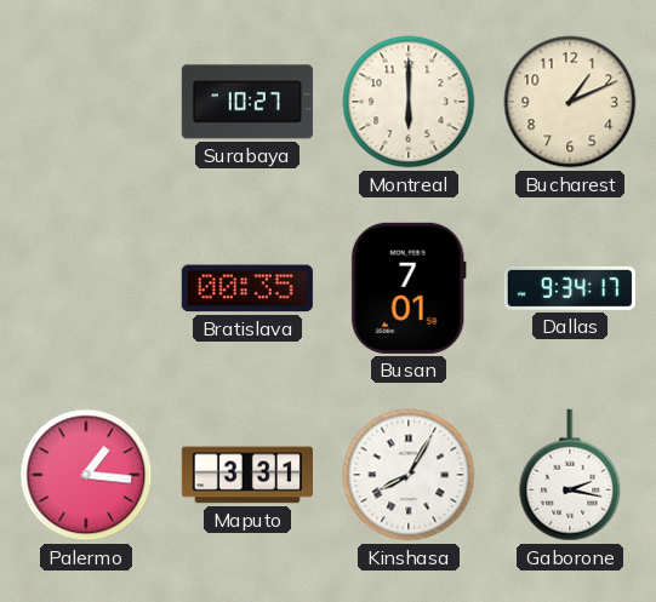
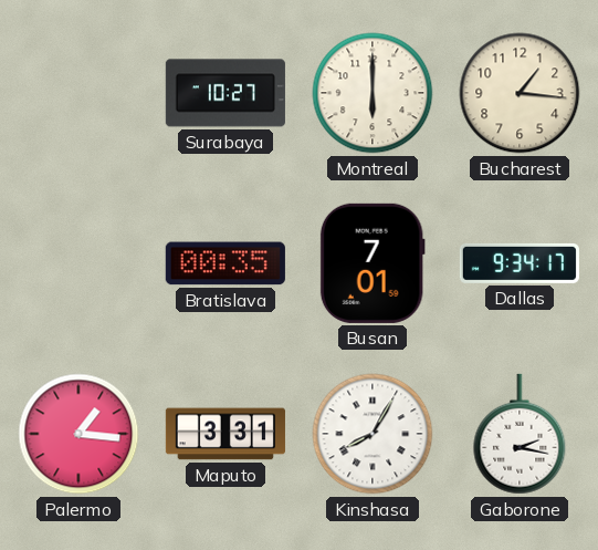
Bucharest: 1:11 -> 1:16 (520, 93)
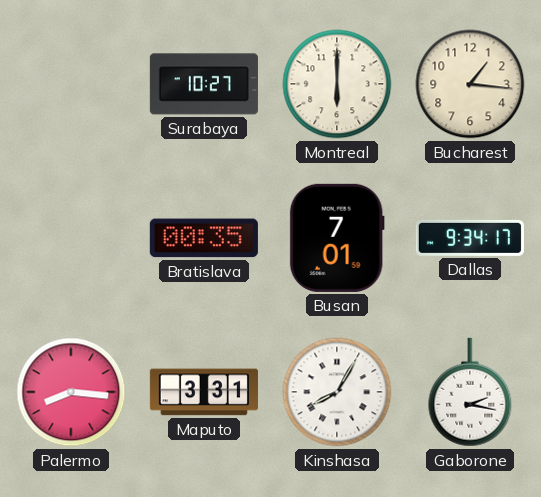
Palermo: 1:16 -> 8:16 (71, 392)
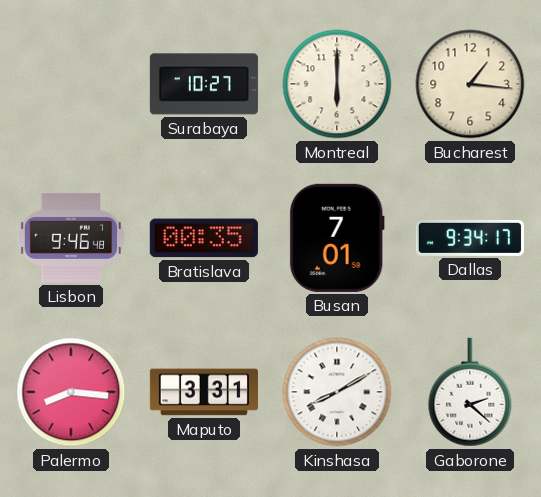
Lisbon: none -> 9:46 (71, 238)
Kinshasa: 8:05 -> 8:10 (337, 392)
Gaborone: 2:17 -> 2:22 (470, 392)
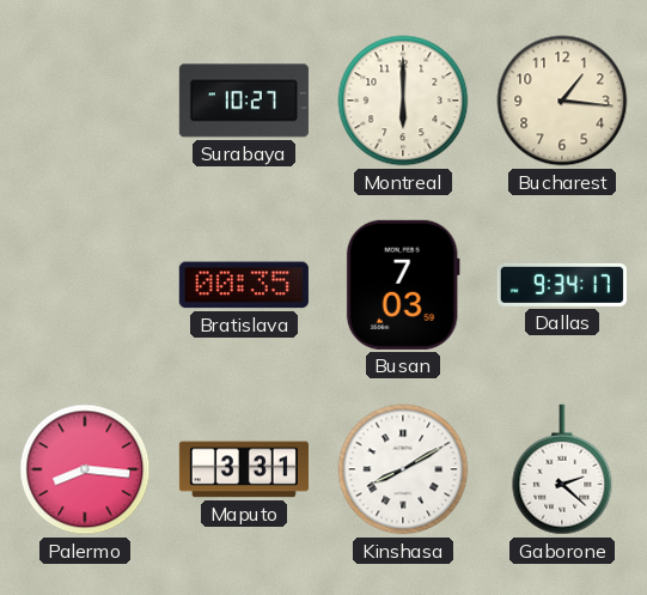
Lisbon: 9:46 -> none (71, 238)
Busan: 7:01 -> 7:03 (403, 285)
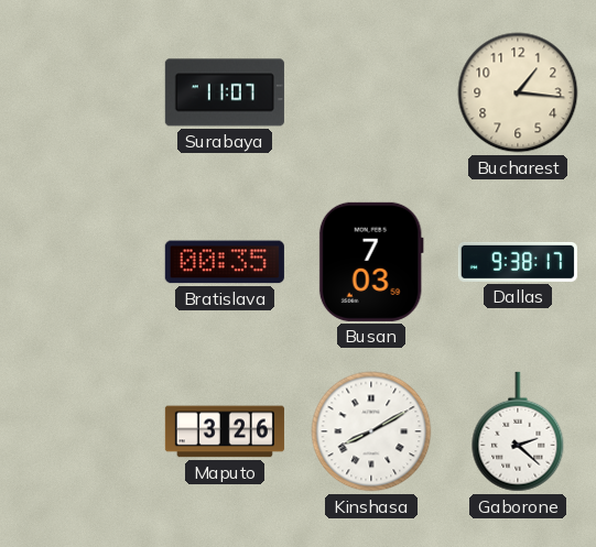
Surabaya: 10:27 -> 11:07 (225, 92)
Montreal: 6:00 -> none (403, 101)
Dallas: 9:34 -> 9:38 (518, 262)
Palermo: 8:16 -> none (85, 469)
Maputo: 3:31 -> 3:26 (225, 431)
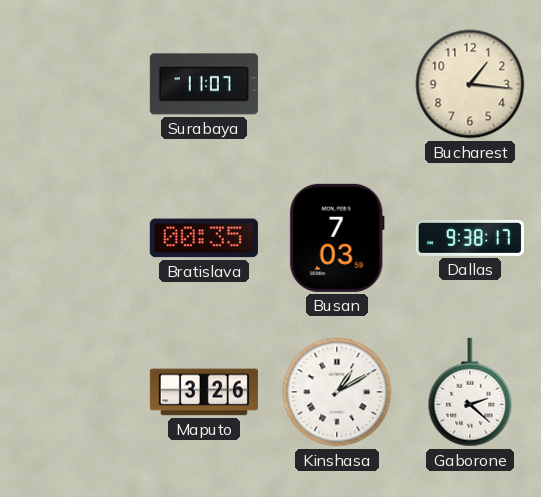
Kinshasa: 8:10 -> 1:10 (337, 392)
